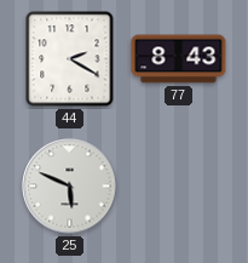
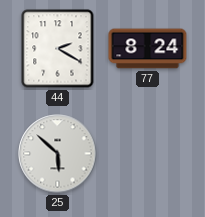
77: 8:43 -> 8:24 (148, 49)
25: 5:49 -> 5:52 (58, 154)
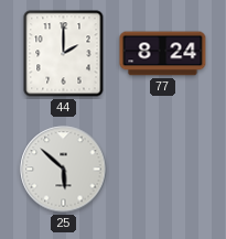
44: 2:20 -> 2:00 (64, 54)
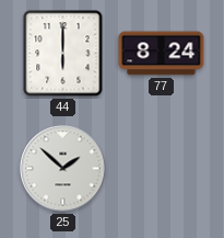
44: 2:00 -> 6:00 (63, 54)
25: 5:52 -> 1:52 (63, 169)
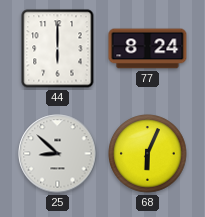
25: 1:52 -> 8:52 (58, 154)
68: none -> 6:04 (148, 154)
